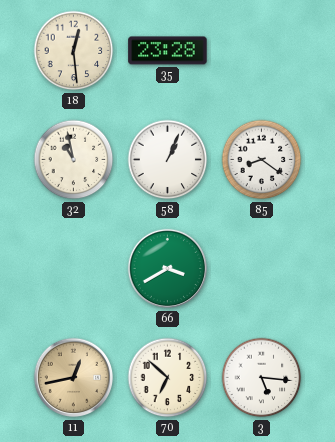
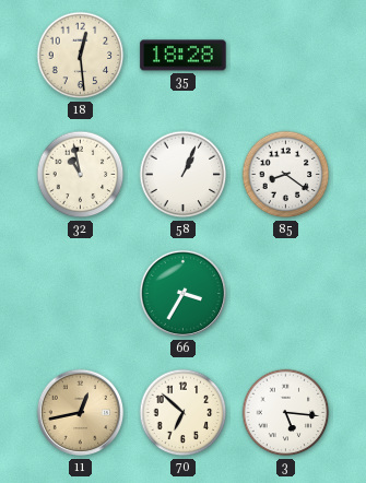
35: 23:28 -> 18:28 (184, 56)
66: 3:40 -> 3:35 (184, 294)
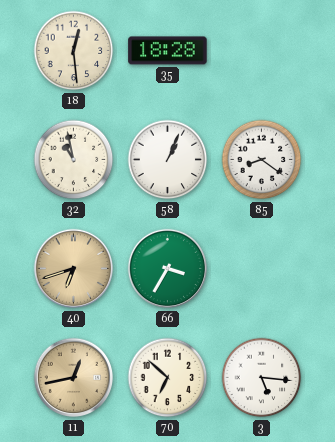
40: none -> 6:42 (74, 269)
